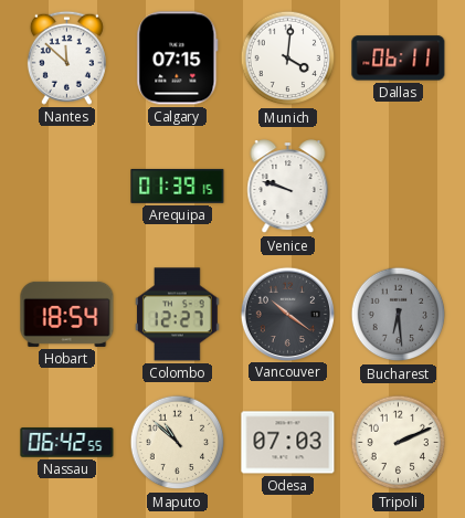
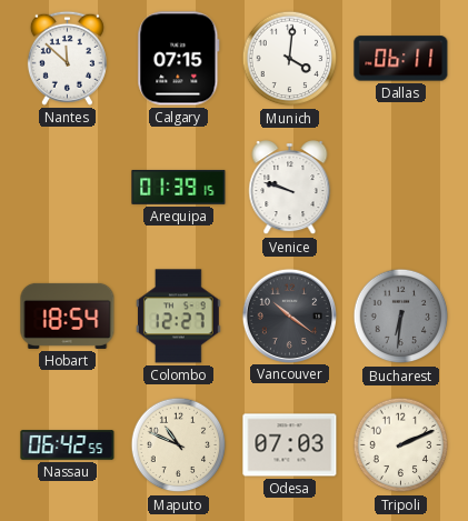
Bucharest: 6:29 -> 6:31 (401, 317)
Maputo: 10:52 -> 10:49 (179, 445)
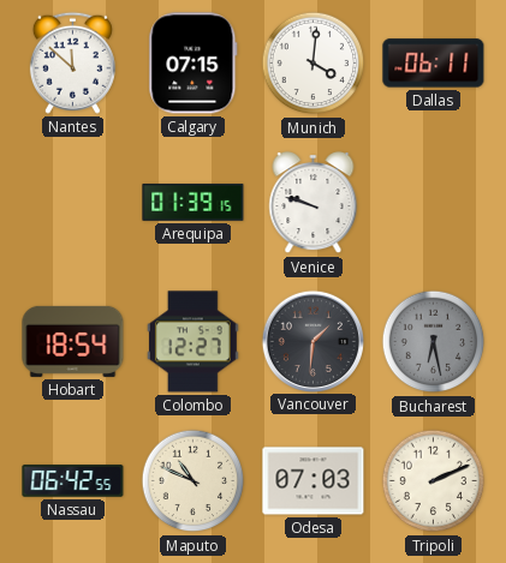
Vancouver: 10:21 -> 1:31 (312, 341)
Bucharest: 6:31 -> 6:28 (434, 342)
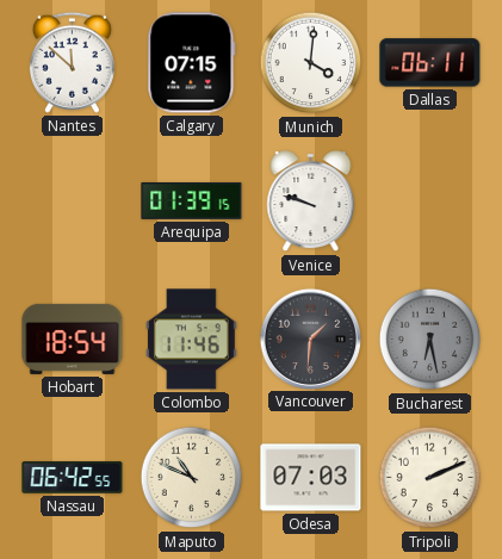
Colombo: 12:27 -> 11:46 (192, 340)
